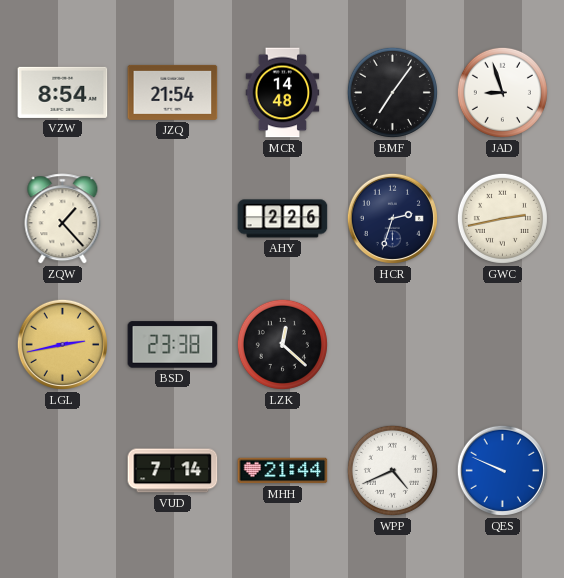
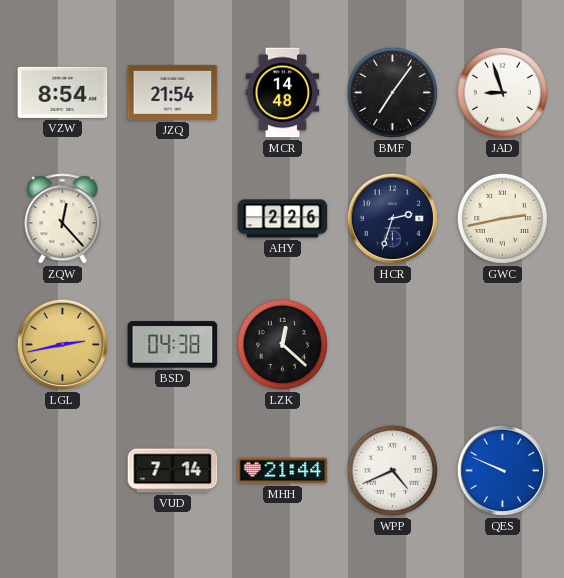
ZQW: 1:23 -> 12:23 (63, 219)
BSD: 23:38 -> 04:38 (173, 345)
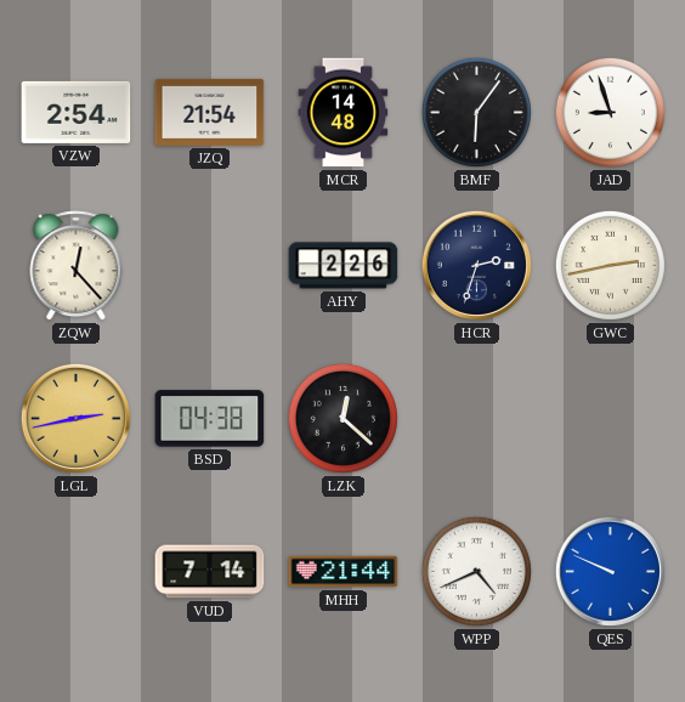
VZW: 8:54 -> 2:54 (77, 112)
BMF: 7:06 -> 6:06 (476, 112)
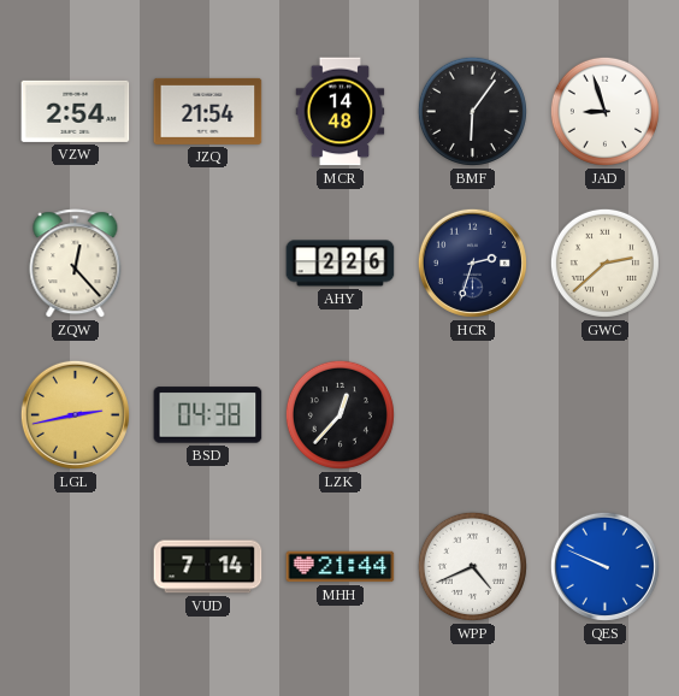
GWC: 2:43 -> 2:38 (604, 263)
LZK: 12:22 -> 12:37 (339, 414)
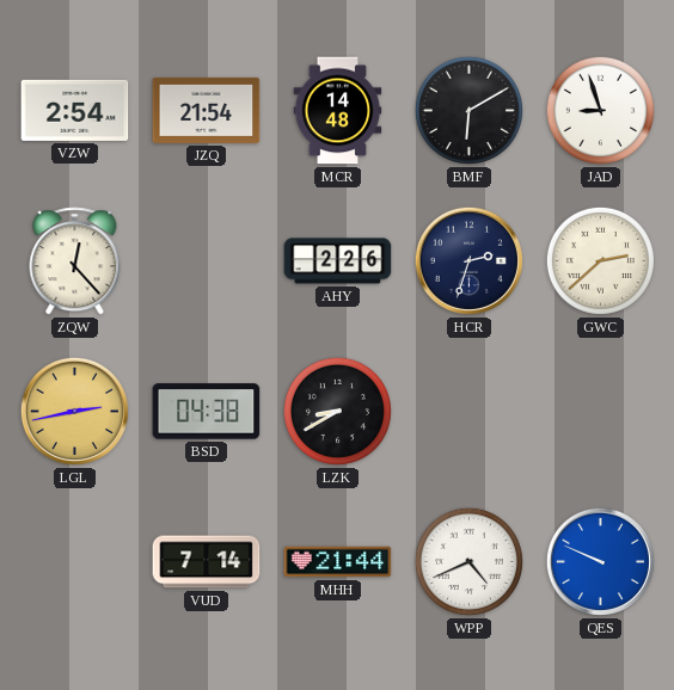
BMF: 6:06 -> 6:10 (468, 110)
LZK: 12:37 -> 8:40 (337, 411)
